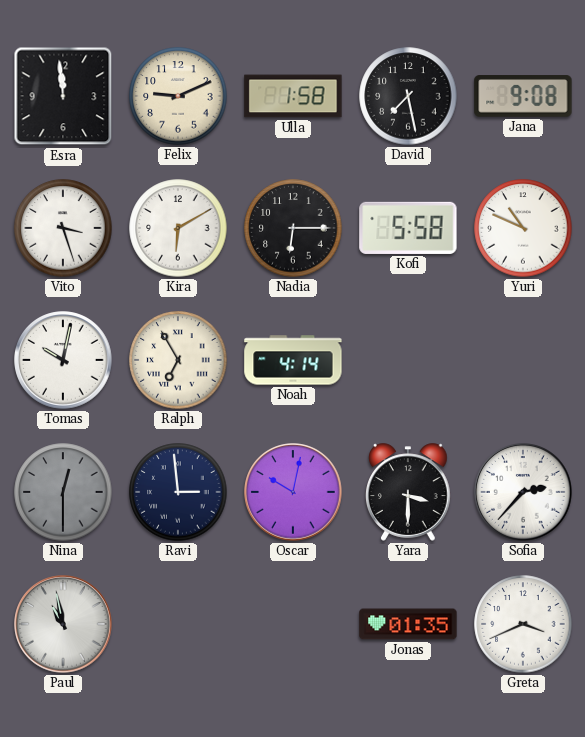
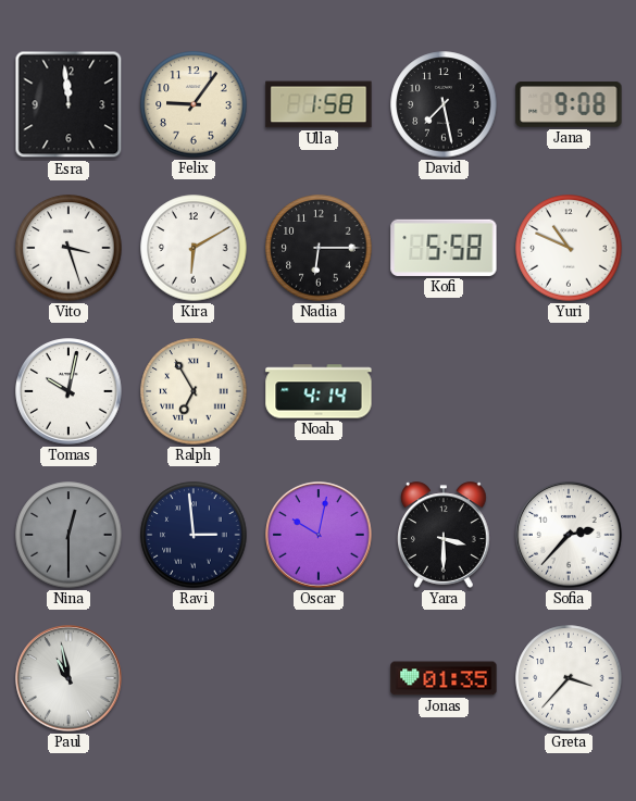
Felix: 9:11 -> 9:06 (194, 104)
Greta: 3:41 -> 3:37 (569, 678)
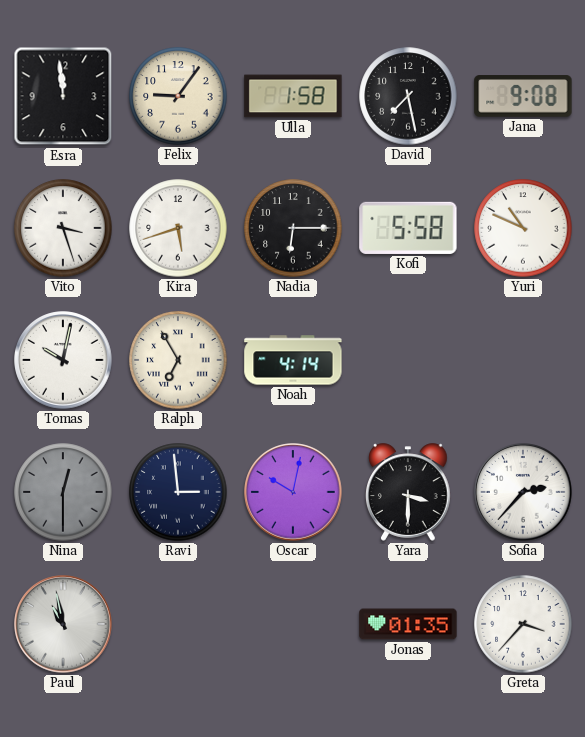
Kira: 6:10 -> 5:42 (178, 228)
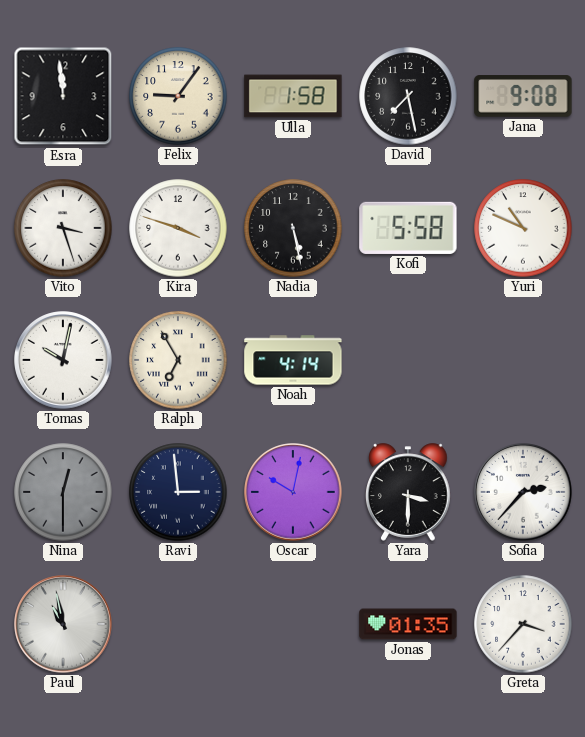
Kira: 5:42 -> 3:48 (178, 228)
Nadia: 6:15 -> 5:28 (293, 228)
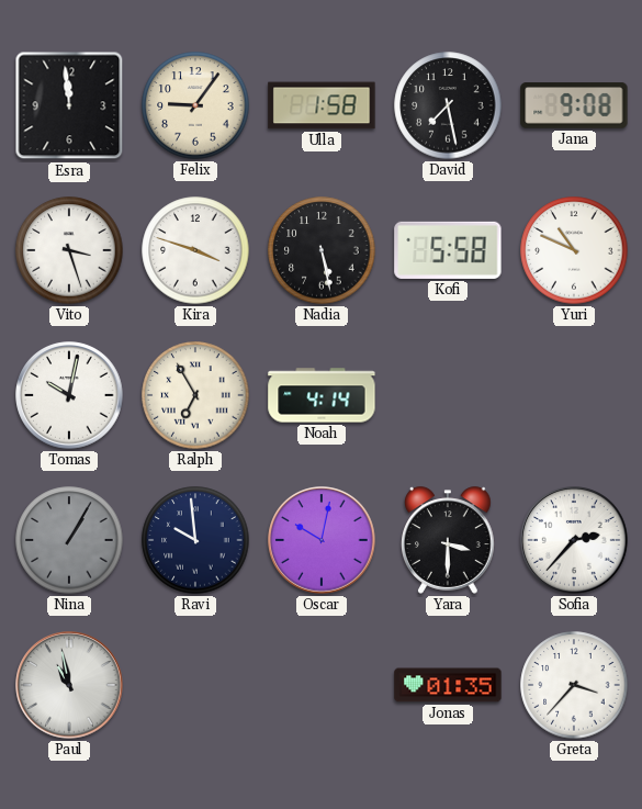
Nina: 12:30 -> 1:05 (69, 540)
Ravi: 2:59 -> 9:59 (195, 540)
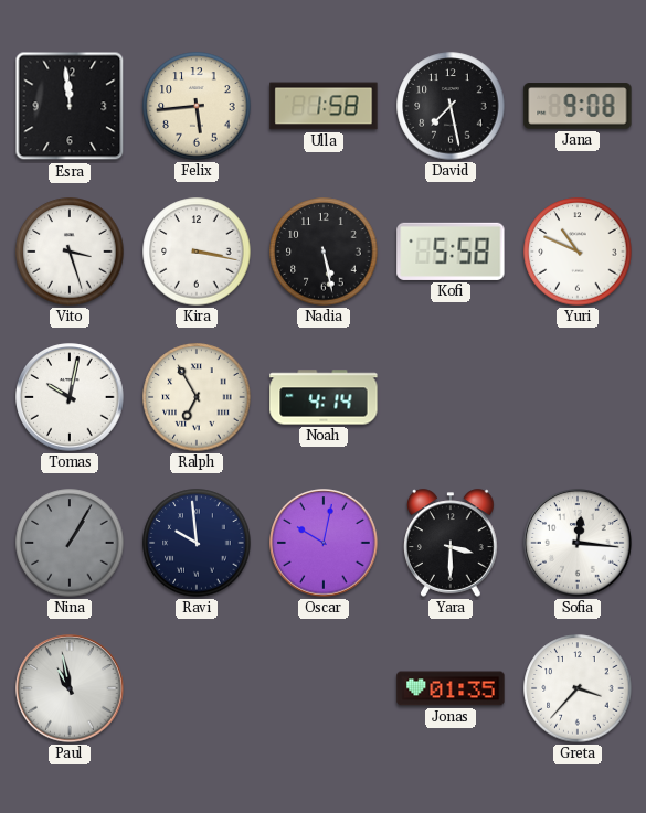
Felix: 9:06 -> 5:44 (197, 106)
Kira: 3:48 -> 3:17 (197, 252)
Sofia: 2:37 -> 12:16 (578, 543)
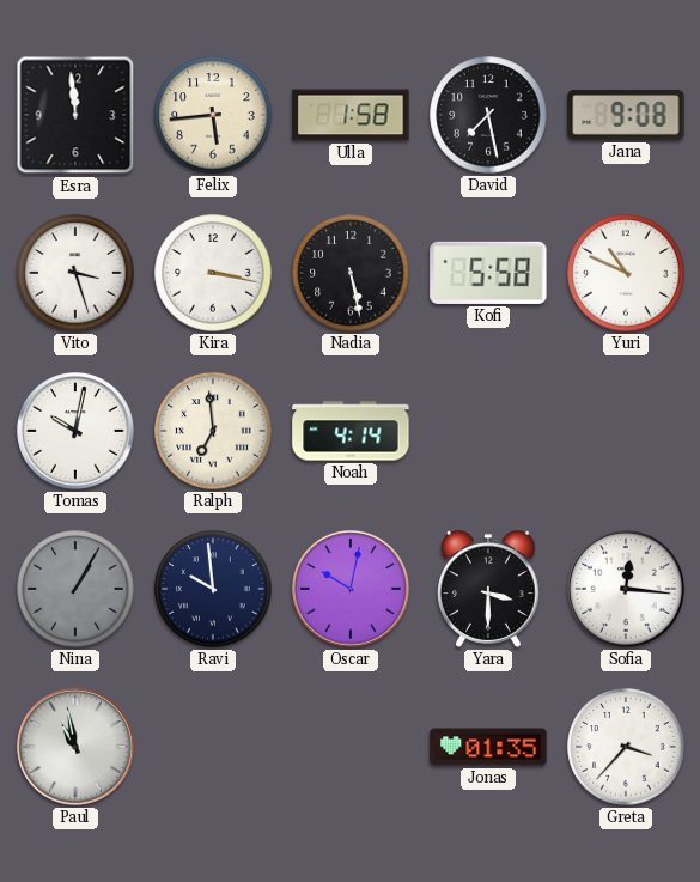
Ralph: 6:55 -> 6:59 (213, 431)
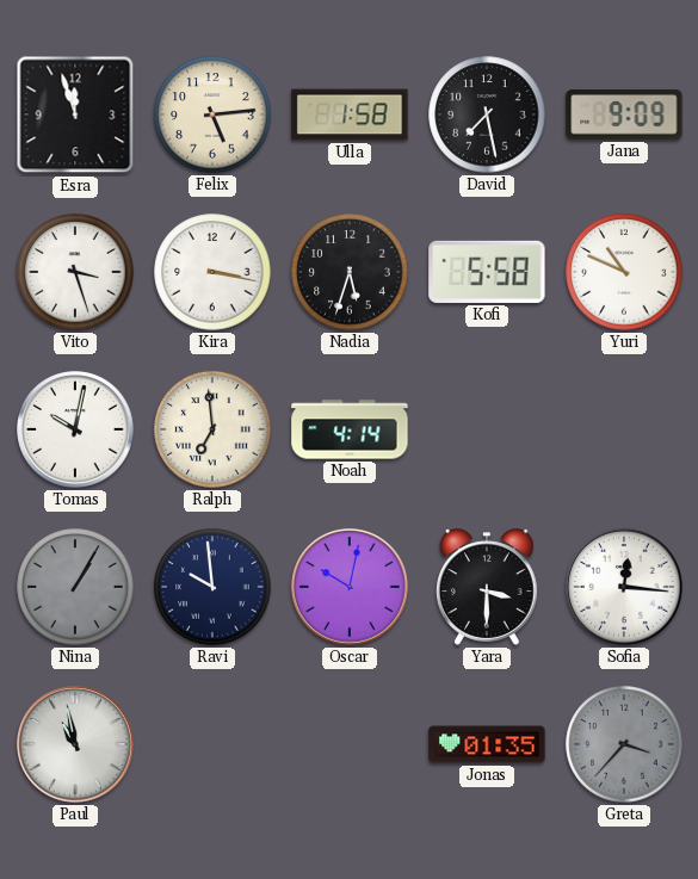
Esra: 11:59 -> 11:57 (75, 114)
Felix: 5:44 -> 5:14 (212, 114)
Jana: 9:08 -> 9:09 (624, 114)
Nadia: 5:28 -> 5:33 (350, 272)
Greta dial: white -> grey (624, 744)
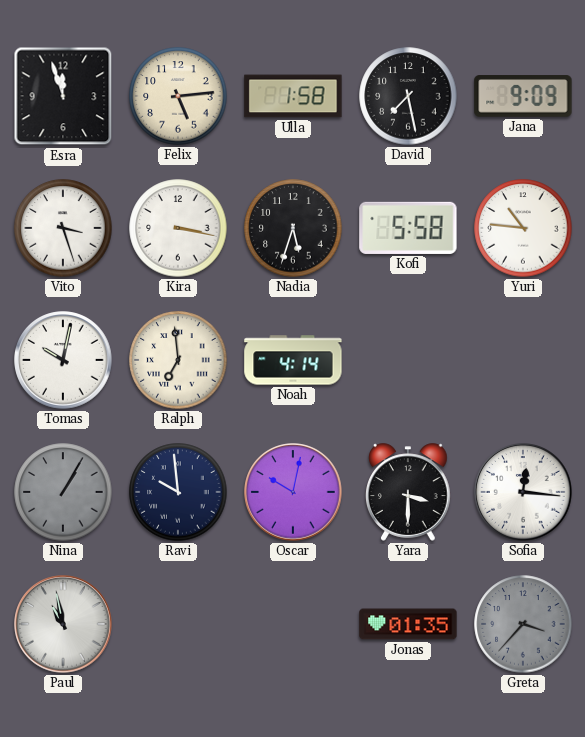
Yuri: 10:49 -> 10:46 (523, 228)
